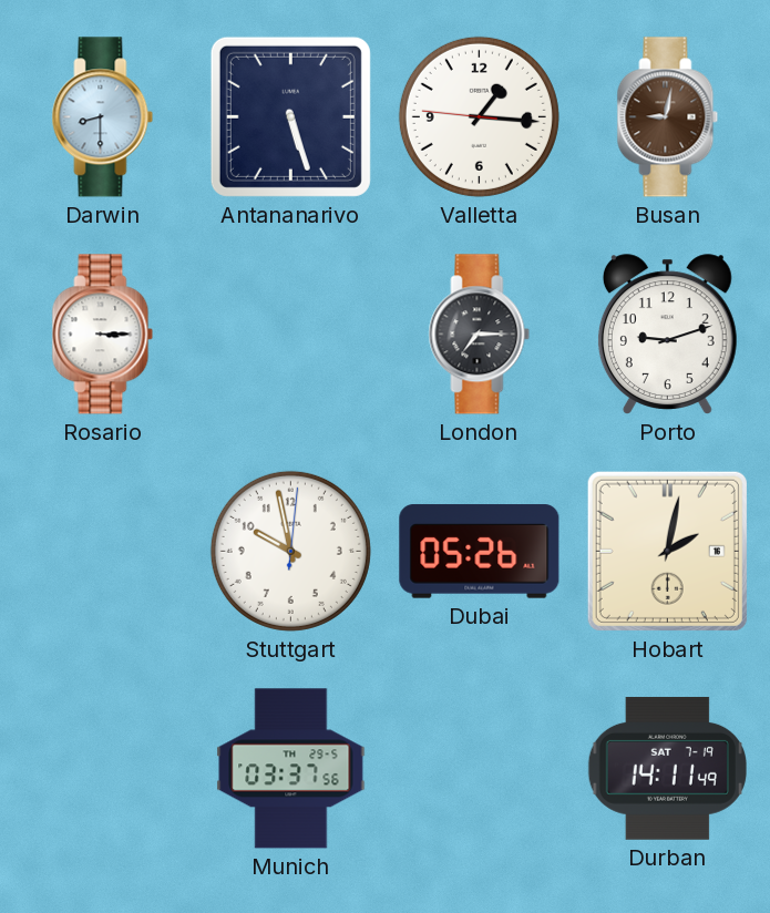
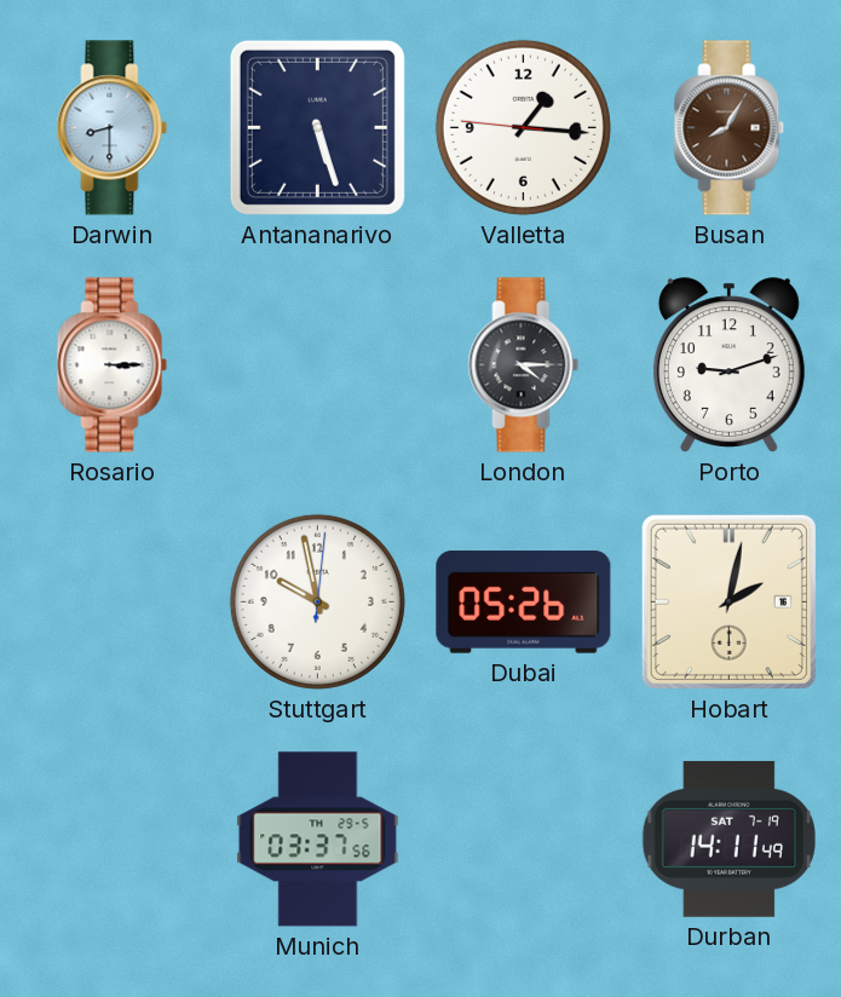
Busan: 9:02 -> 8:05 (730, 128)
London: 7:15 -> 4:15 (524, 365)
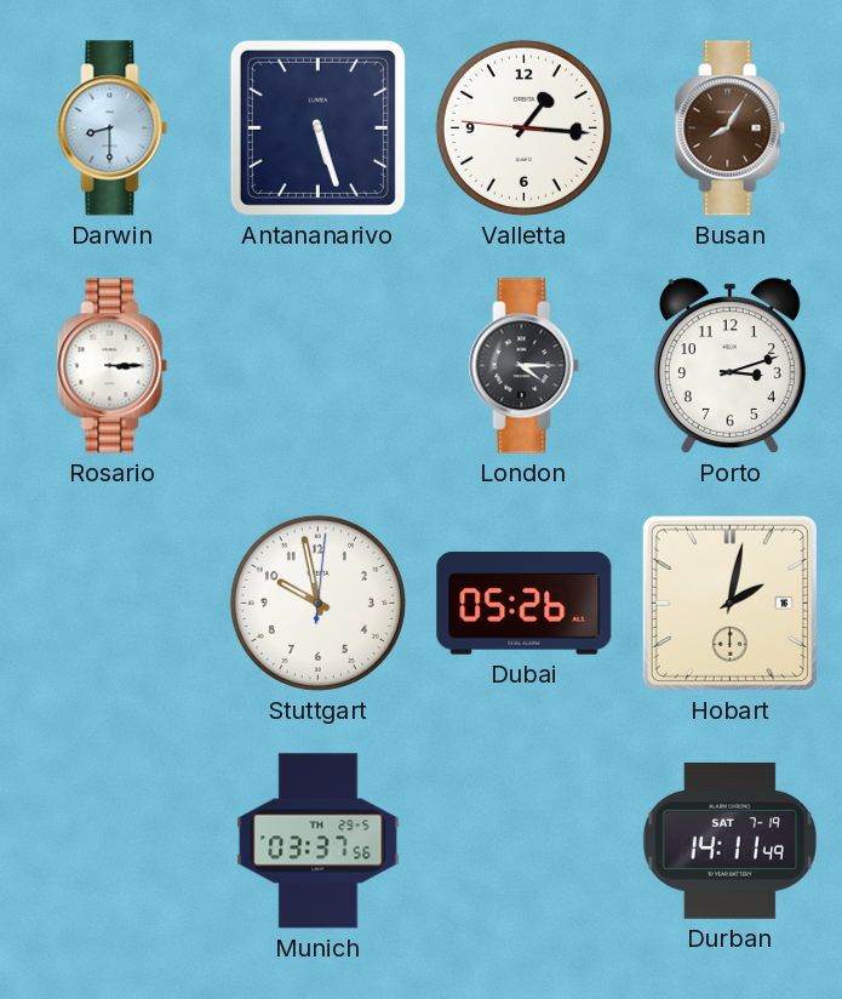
Porto: 9:12 -> 3:12 (729, 366)
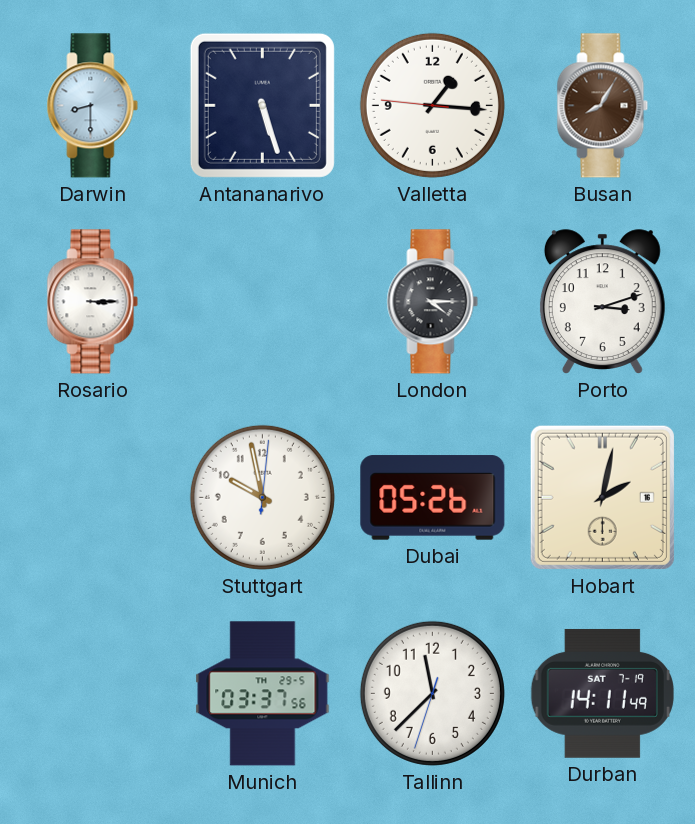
Tallinn: none -> 11:37 (432, 693)
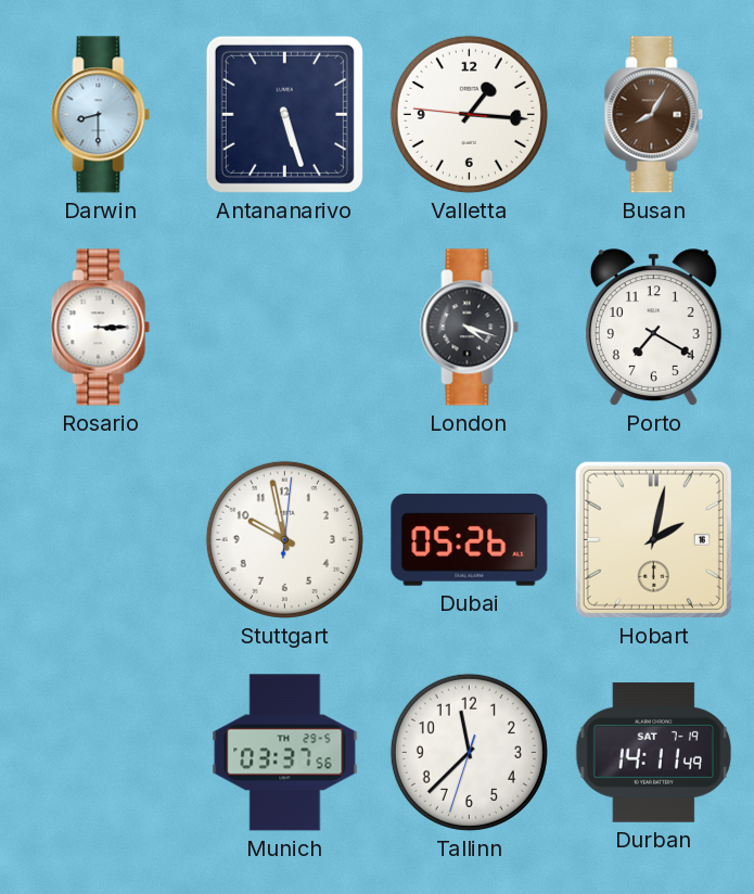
London: 4:15 -> 4:18 (470, 328)
Porto: 3:12 -> 7:20 (653, 328)
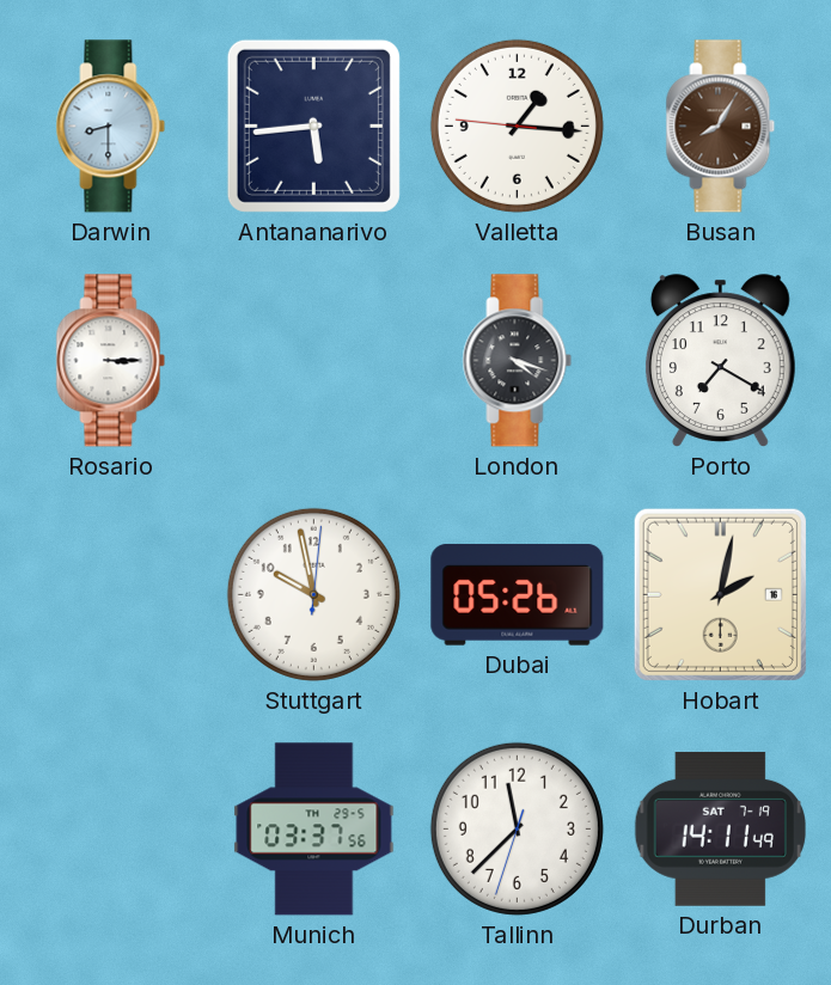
Antananarivo: 5:27 -> 5:44 (313, 126)
